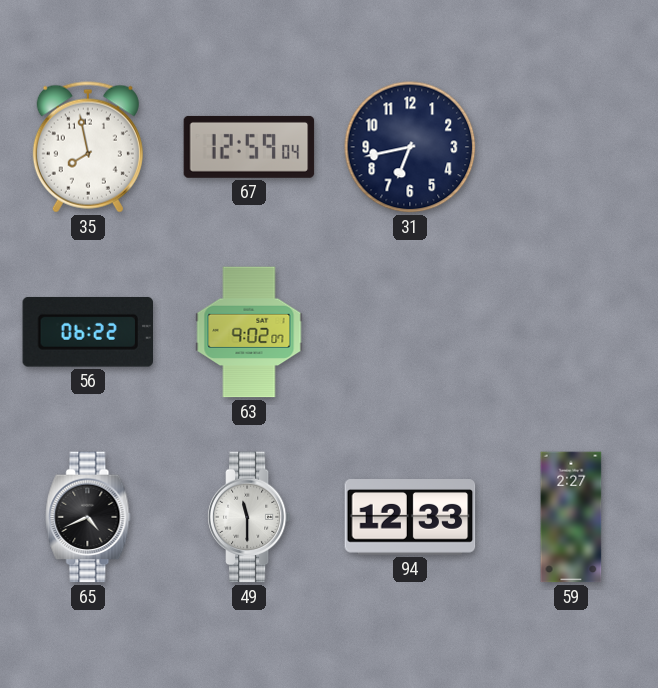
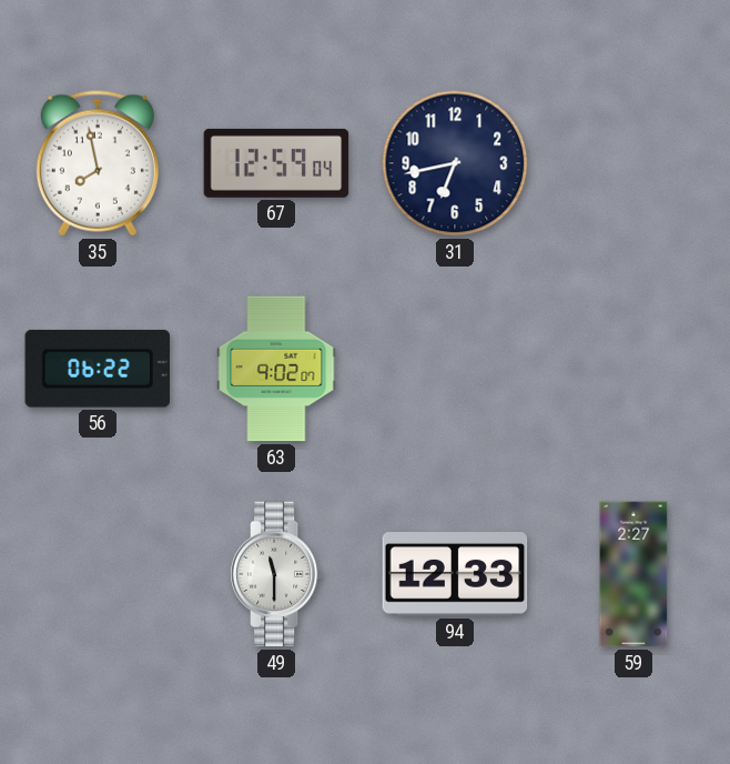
65: 4:41 -> none (88, 517)
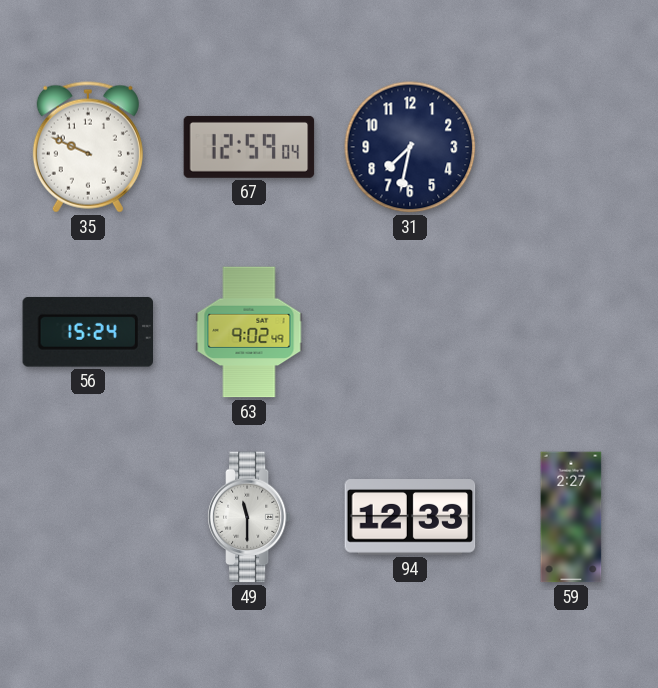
35: 7:58 -> 9:49 (88, 147)
31: 6:43 -> 7:32 (410, 147)
56: 06:22 -> 15:24 (88, 332)
63: 9:02:07 -> 9:02:49 (249, 332)
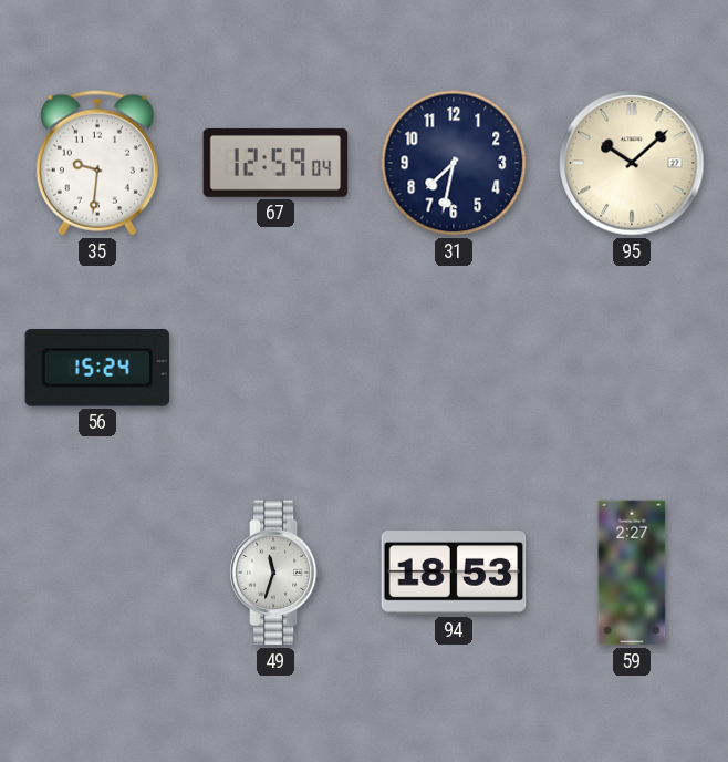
35: 9:49 -> 9:31 (97, 163)
95: none -> 10:08 (632, 163)
63: 9:02 -> none (249, 332)
49: 11:30 -> 11:33 (275, 573)
94: 12:33 -> 18:53 (454, 573)
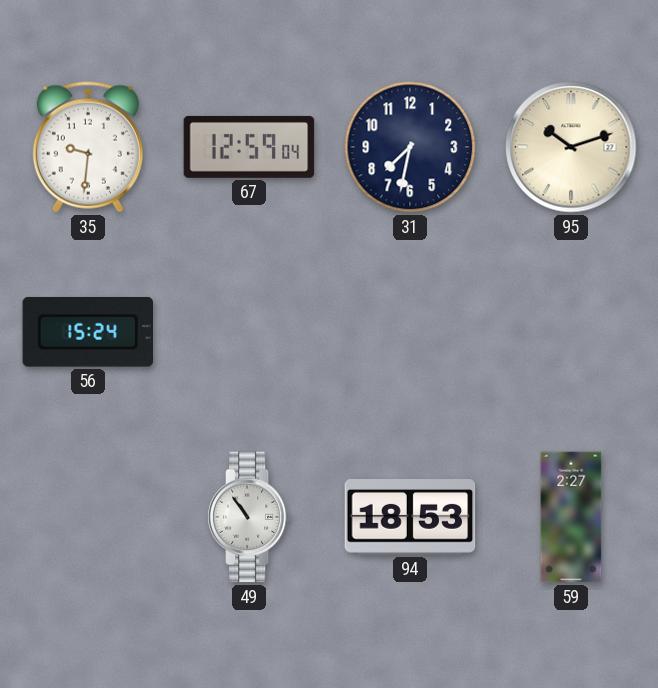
95: 10:08 -> 10:12 (571, 147)
49: 11:33 -> 10:54 (249, 517)
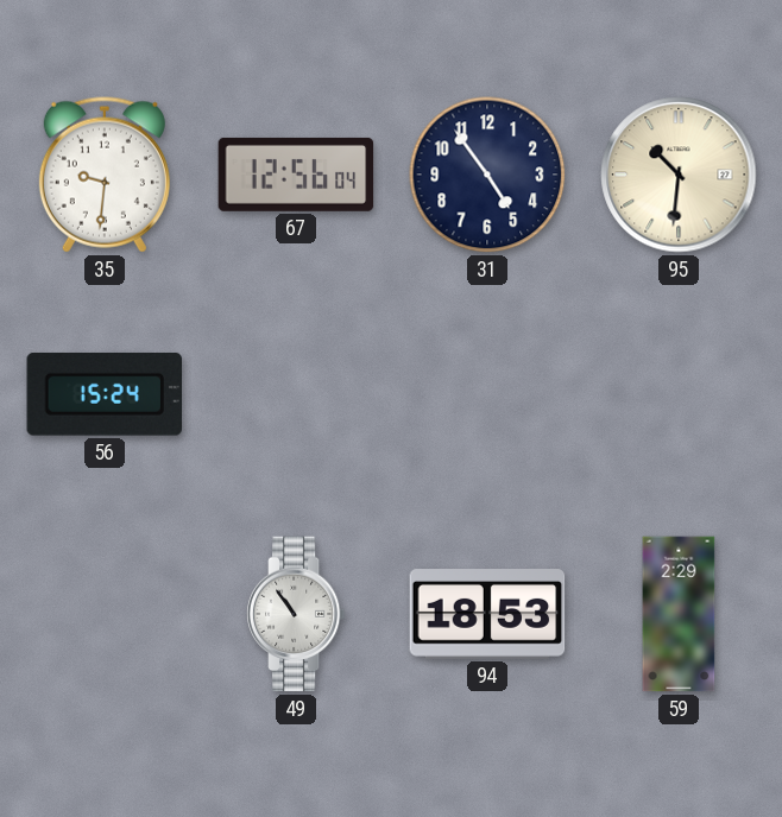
67: 12:59 -> 12:56 (296, 175)
31: 7:32 -> 4:54 (487, 175)
95: 10:12 -> 10:31 (679, 175)
59: 2:27 -> 2:29 (679, 614)
